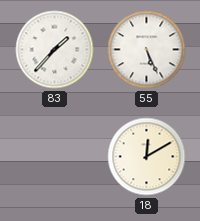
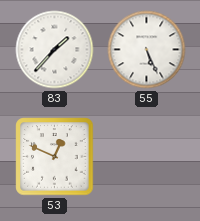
53: none -> 12:49 (55, 157)
18: 12:10 -> none (147, 157)
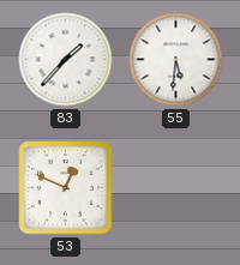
55: 5:26 -> 5:31 (176, 60)
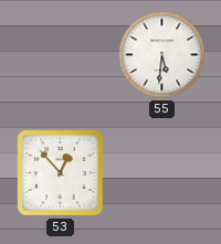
83: 1:37 -> none (66, 60)
53: 12:49 -> 12:53 (61, 173)
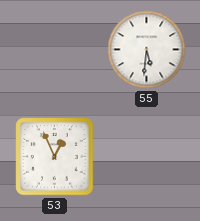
53: 12:53 -> 12:56 (55, 157)
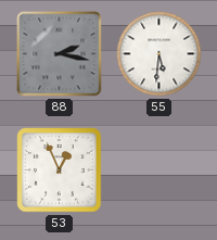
88: none -> 2:17 (60, 54)
